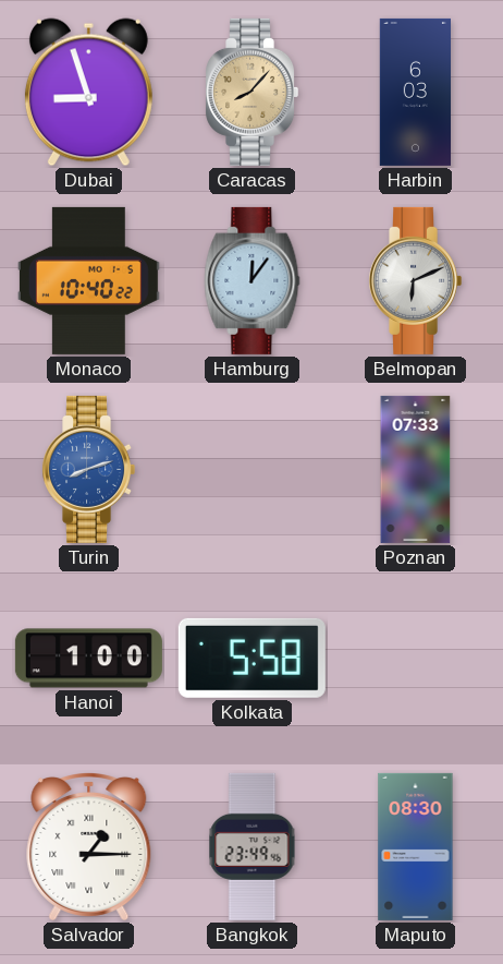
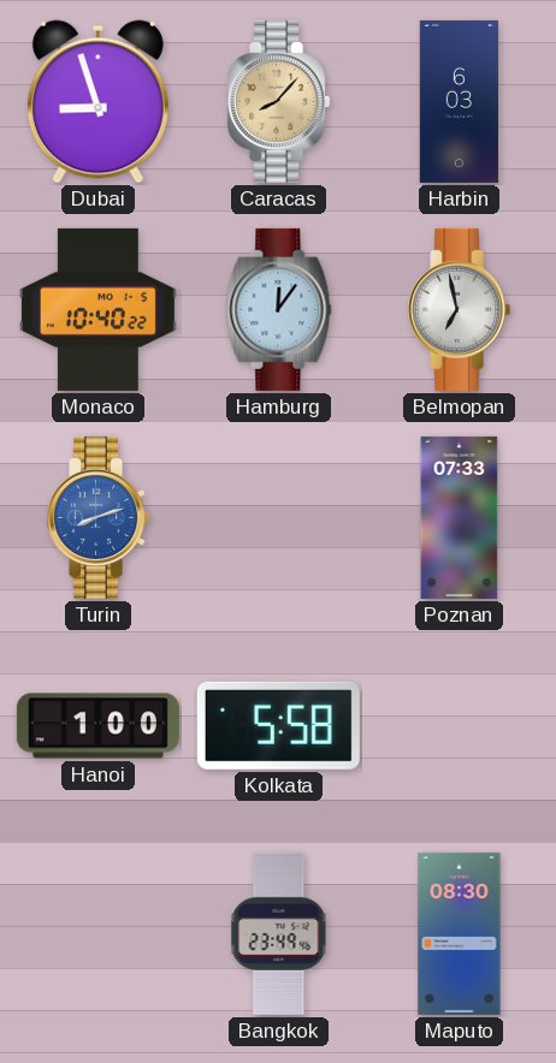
Belmopan: 6:11 -> 6:58 (460, 309)
Salvador: 1:15 -> none (89, 847)
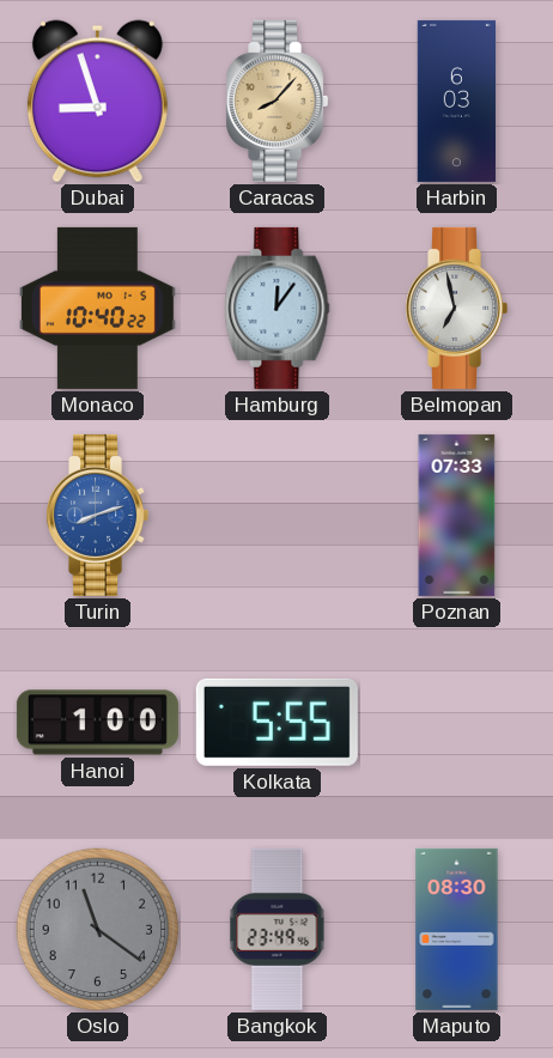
Kolkata: 5:58 -> 5:55 (276, 722)
Oslo: none -> 11:21 (98, 930)
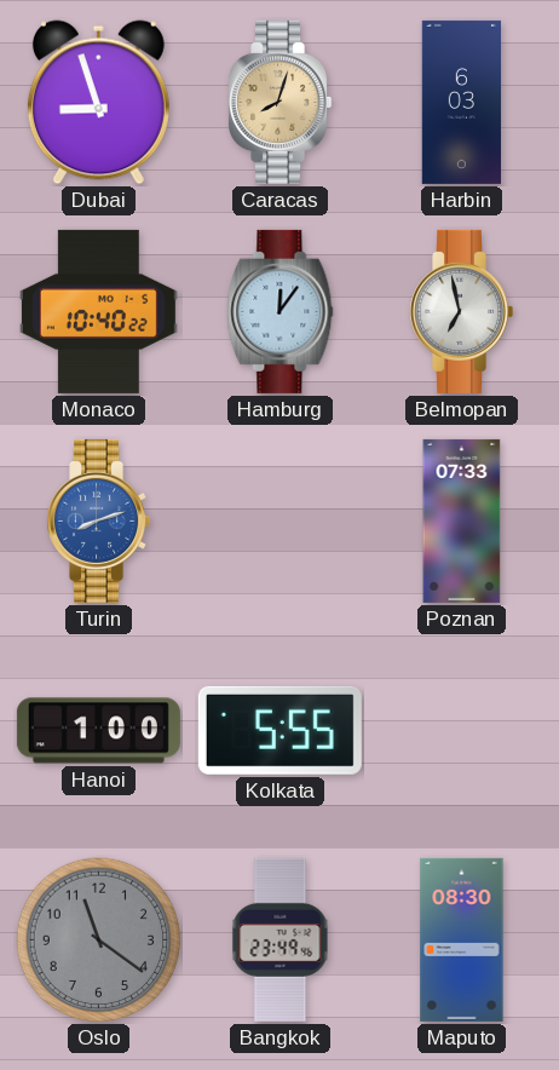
Caracas: 8:07 -> 8:03 (281, 102)
